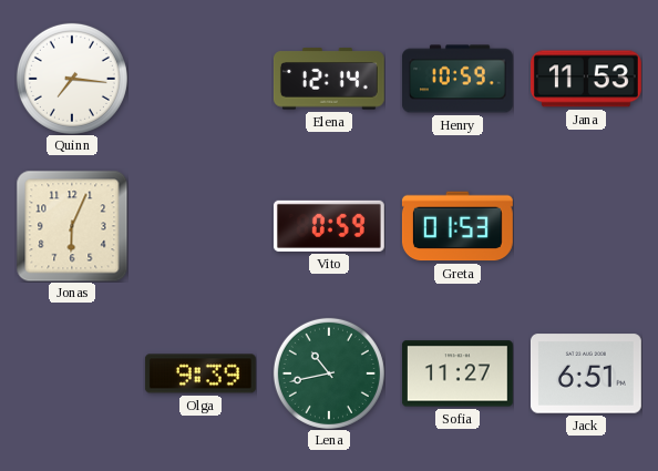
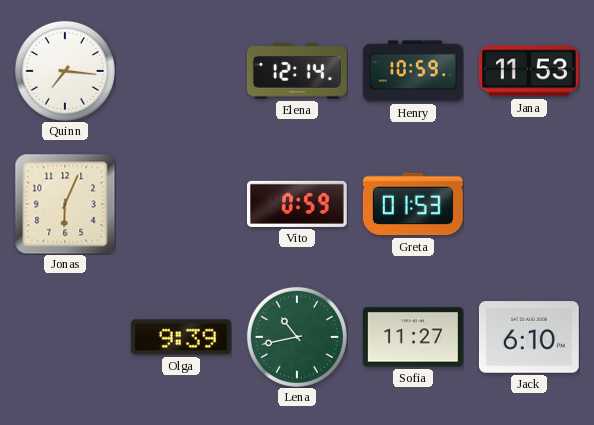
Jack: 6:51 -> 6:10 (529, 337)
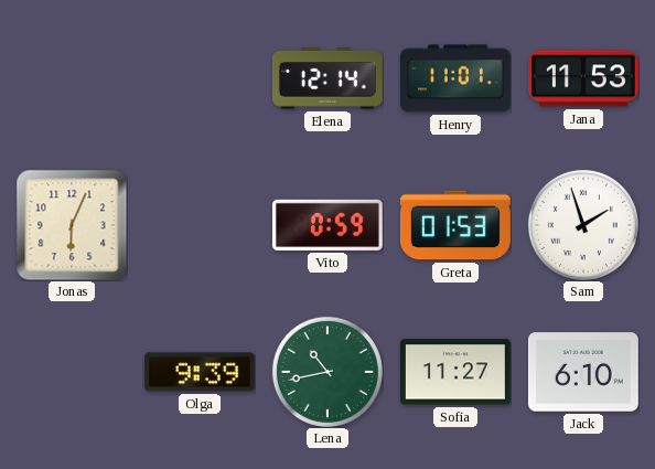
Quinn: 7:16 -> none (65, 71)
Henry: 10:59 -> 11:01 (455, 78)
Sam: none -> 1:57 (583, 225)
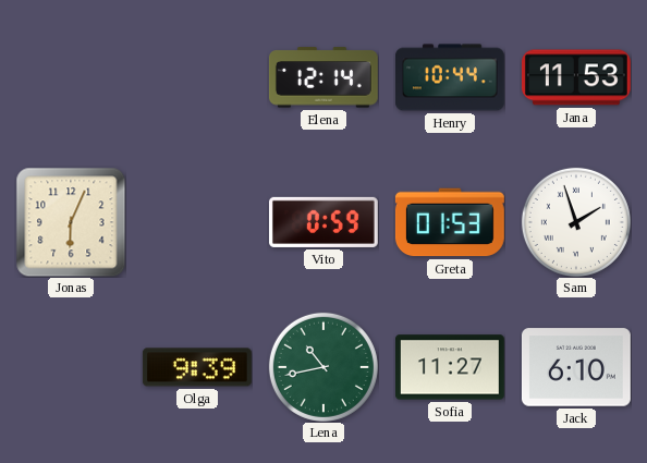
Henry: 11:01 -> 10:44 (450, 77)
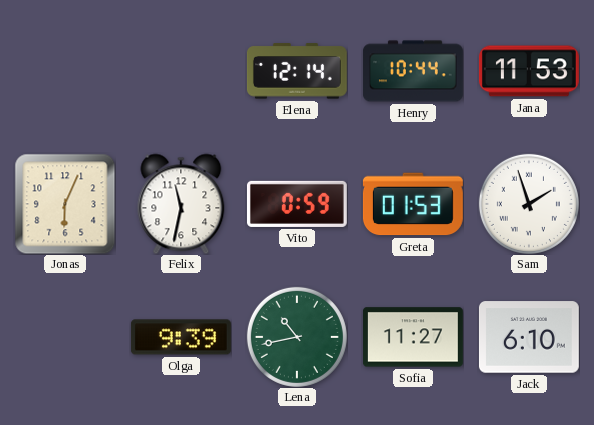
Felix: none -> 11:32 (181, 204)
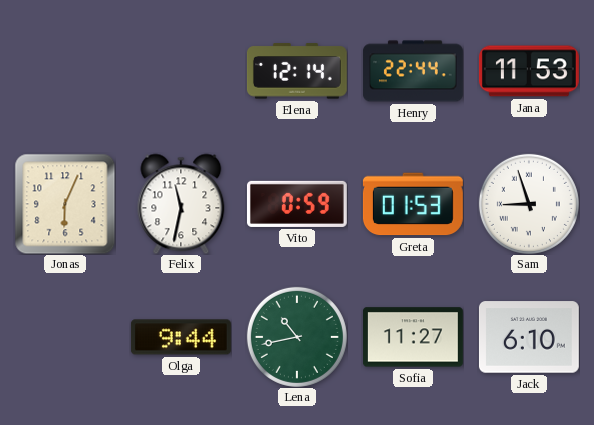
Henry: 10:44 -> 22:44 (413, 71)
Sam: 1:57 -> 8:57 (529, 204)
Olga: 9:39 -> 9:44 (181, 337)
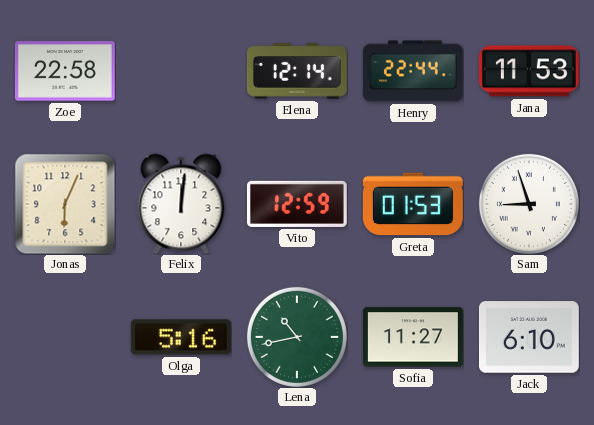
Zoe: none -> 22:58 (65, 71)
Felix: 11:32 -> 12:01 (181, 204)
Vito: 0:59 -> 12:59 (297, 204)
Olga: 9:44 -> 5:16 (181, 337)
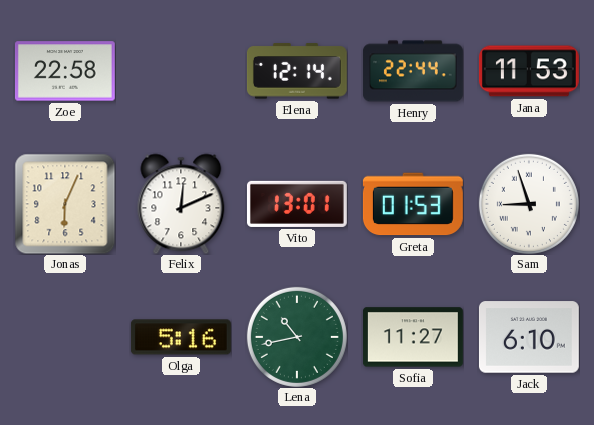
Felix: 12:01 -> 12:11 (181, 204)
Vito: 12:59 -> 13:01 (297, 204)
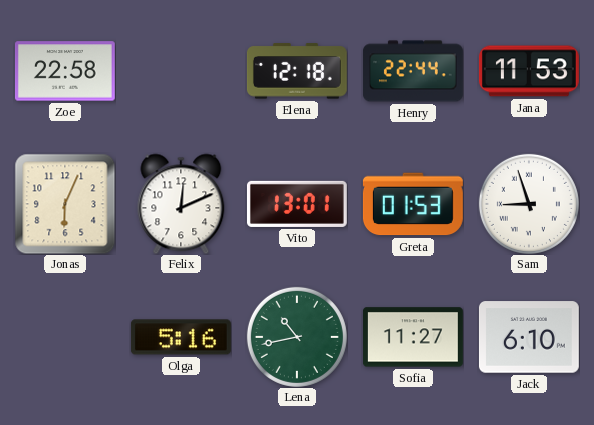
Elena: 12:14 -> 12:18 (297, 71)
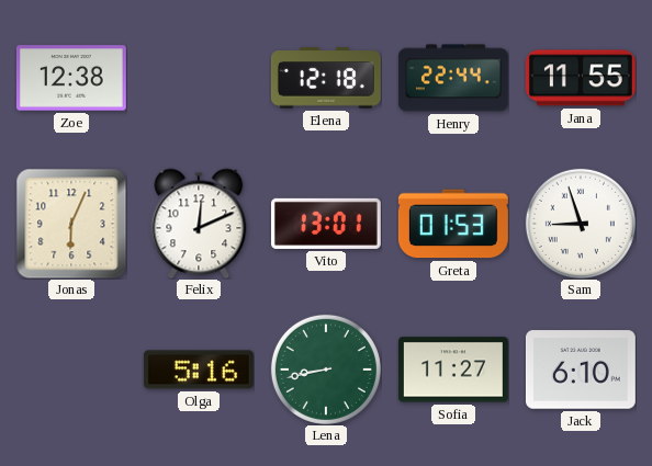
Zoe: 22:58 -> 12:38 (71, 78)
Jana: 11:53 -> 11:55 (581, 78)
Lena: 10:43 -> 8:43 (326, 370)
